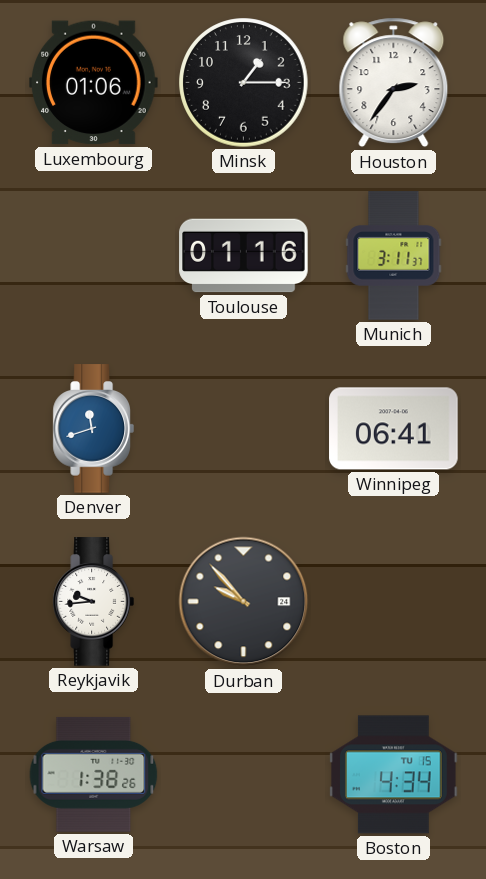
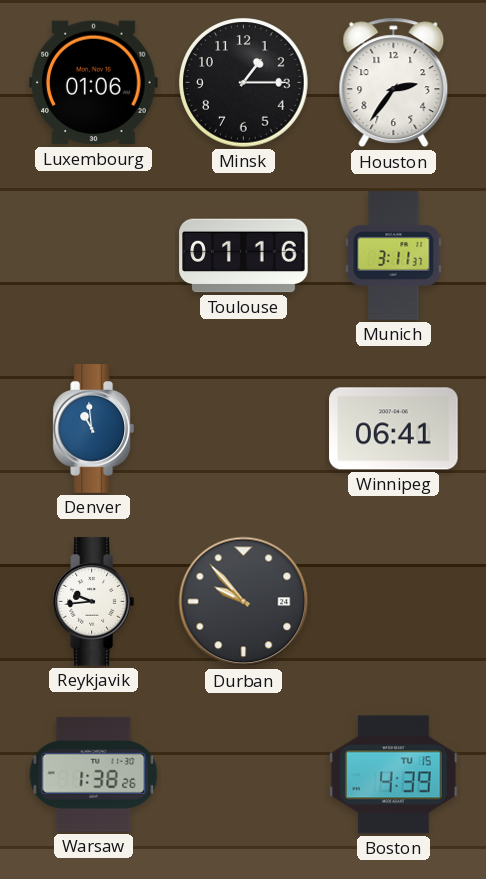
Denver: 11:42 -> 10:59 (93, 429)
Boston: 4:34 -> 4:39 (394, 775)
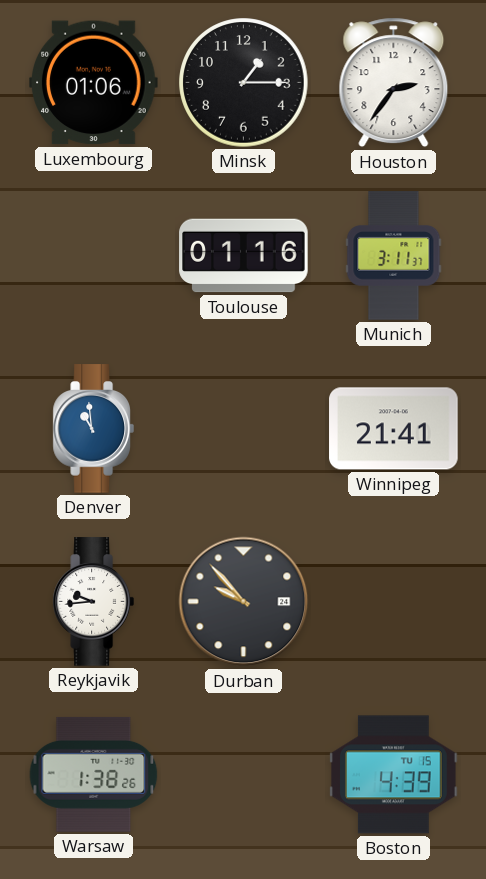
Winnipeg: 06:41 -> 21:41 (394, 429)
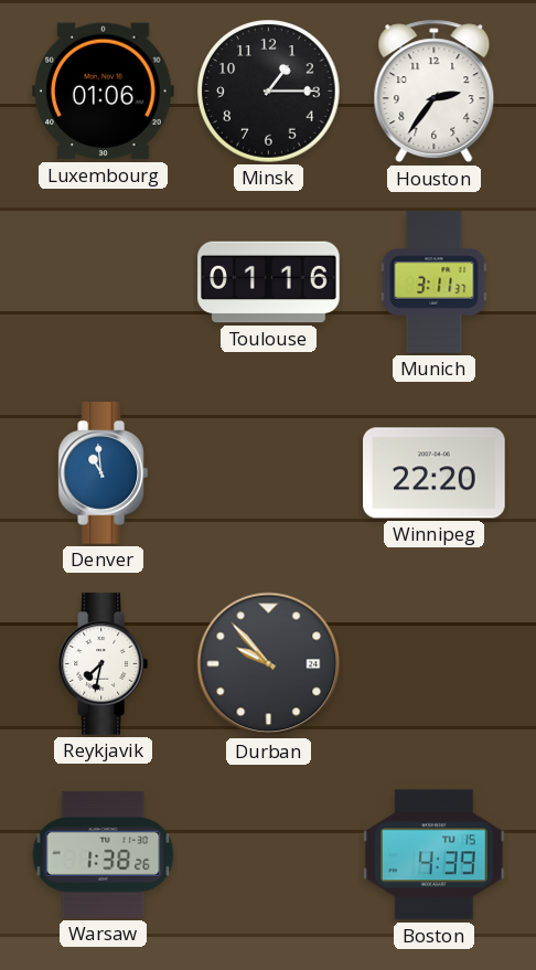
Winnipeg: 21:41 -> 22:20 (435, 473)
Reykjavik: 9:44 -> 7:32 (103, 664)
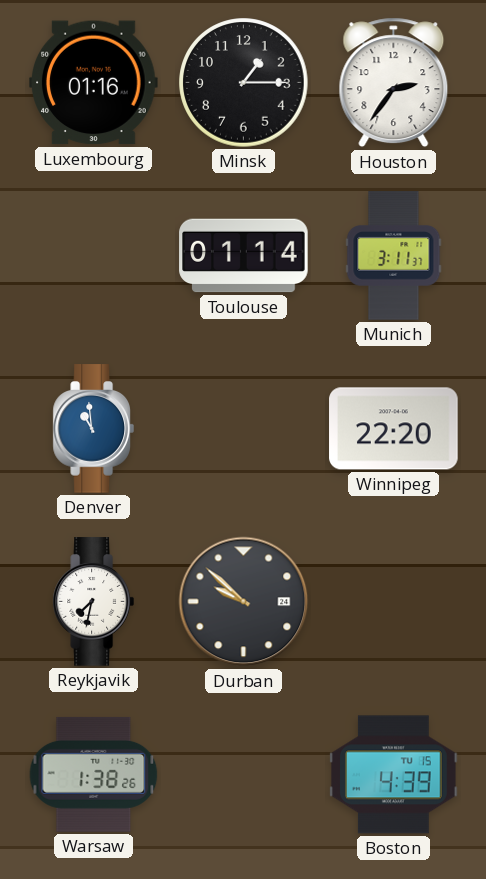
Luxembourg: 01:06 -> 01:16 (94, 83)
Toulouse: 01:16 -> 01:14 (244, 256)
Durban: 9:53 -> 9:52 (244, 602)
